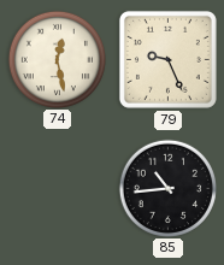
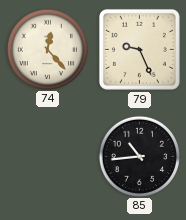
74: 12:28 -> 12:23 (47, 49)
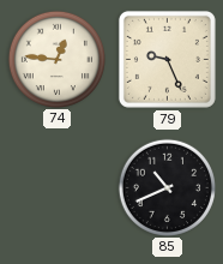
74: 12:23 -> 12:46 (56, 59)
85: 10:44 -> 10:41 (167, 187)
